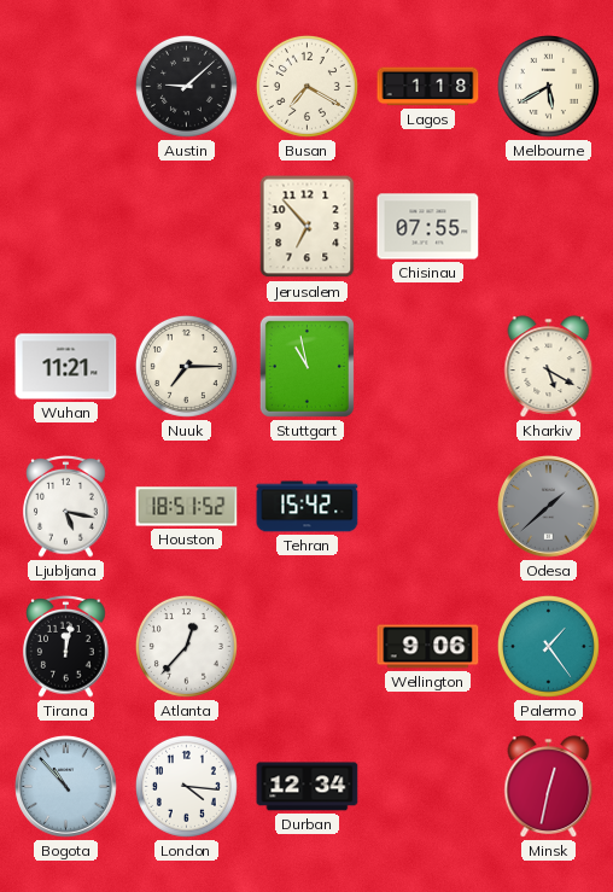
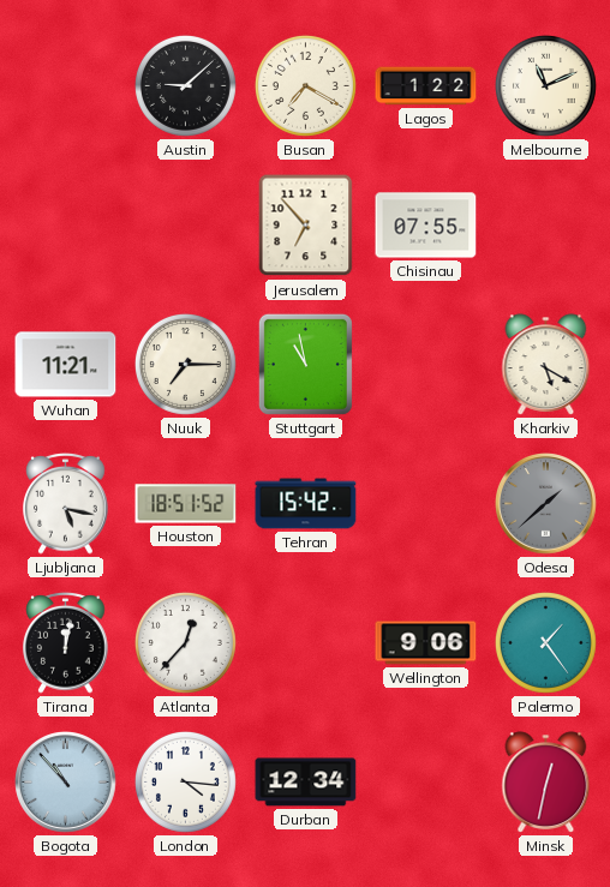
Lagos: 1:18 -> 1:22 (426, 86)
Melbourne: 5:40 -> 11:11 (545, 85)
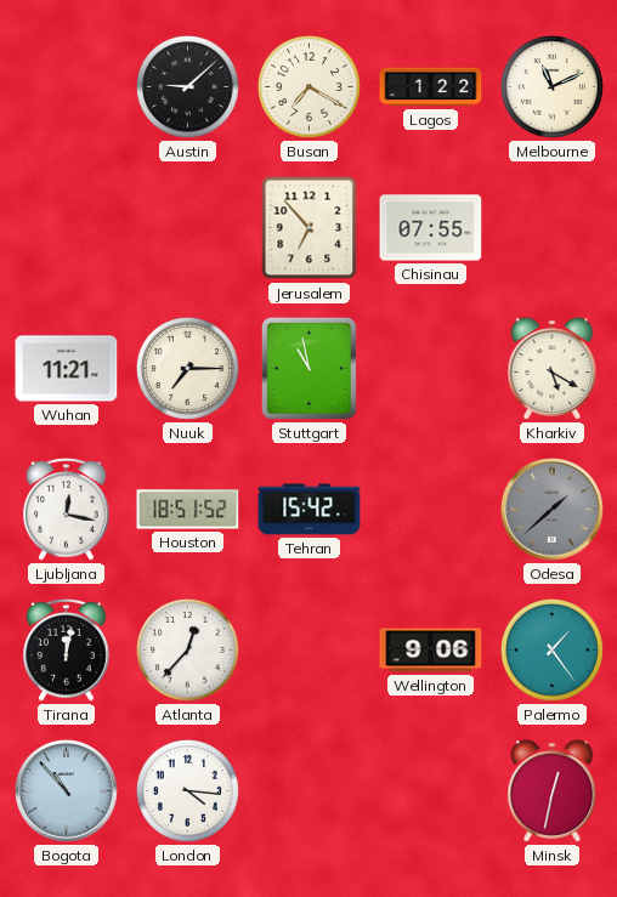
Ljubljana: 5:17 -> 12:17 (67, 509)
Durban: 12:34 -> none (306, 783)
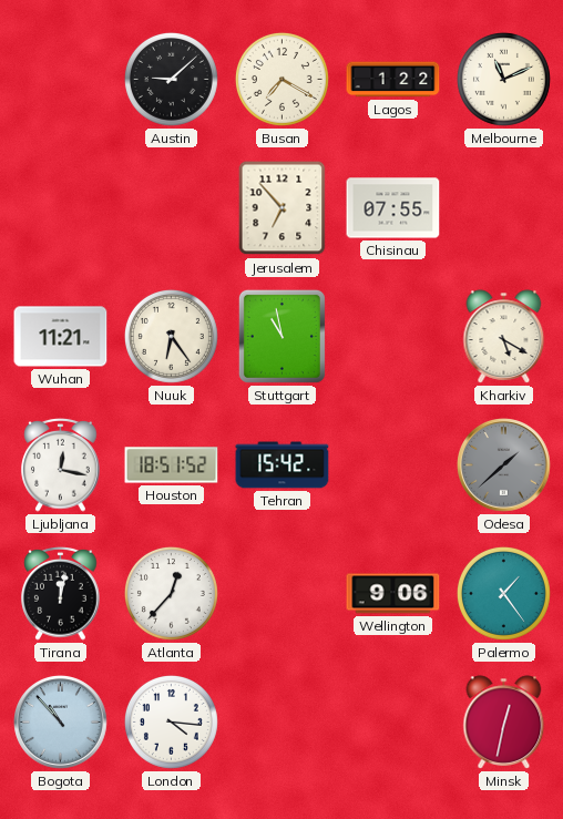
Nuuk: 7:15 -> 6:24 (171, 336)
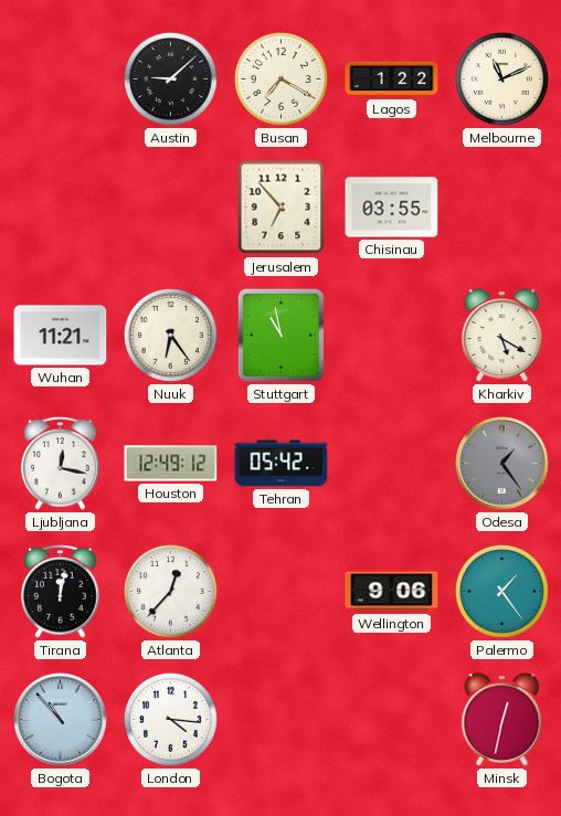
Chisinau: 07:55 -> 03:55 (392, 208)
Houston: 18:51 -> 12:49 (171, 464)
Tehran: 15:42 -> 05:42 (282, 464)
Odesa: 1:38 -> 1:24 (502, 464)
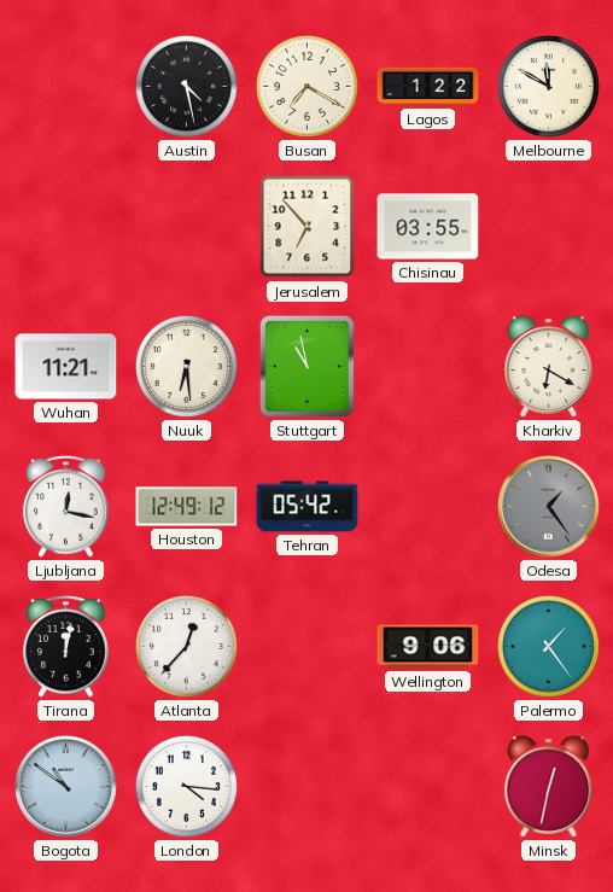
Austin: 9:08 -> 4:28 (186, 86)
Melbourne: 11:11 -> 11:50 (548, 86)
Nuuk: 6:24 -> 6:29 (186, 366)
Kharkiv: 5:20 -> 6:20 (549, 367)
Bogota: 10:53 -> 10:51 (66, 787)
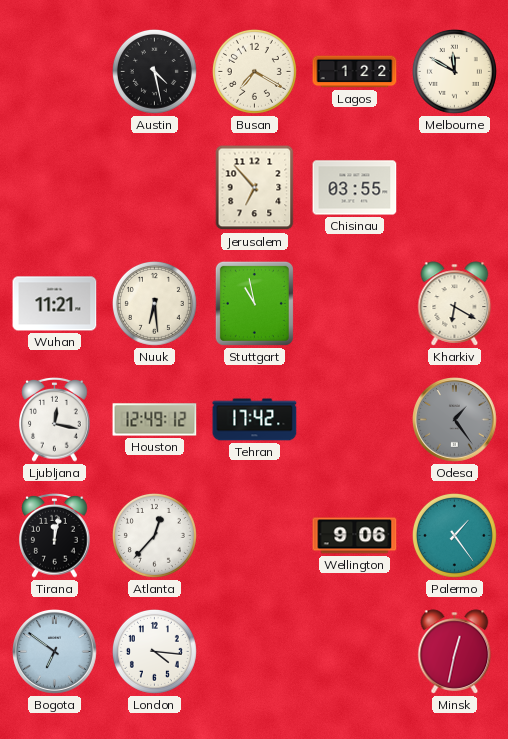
Tehran: 05:42 -> 17:42 (255, 420)
Bogota: 10:51 -> 6:51 (55, 652)
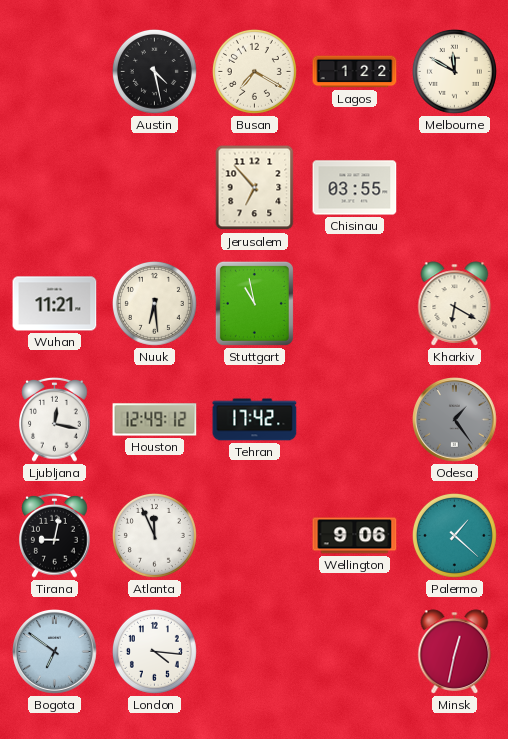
Tirana: 12:02 -> 9:02 (55, 535)
Atlanta: 12:37 -> 11:56 (154, 535)
Palermo: 1:24 -> 1:22 (454, 535)
